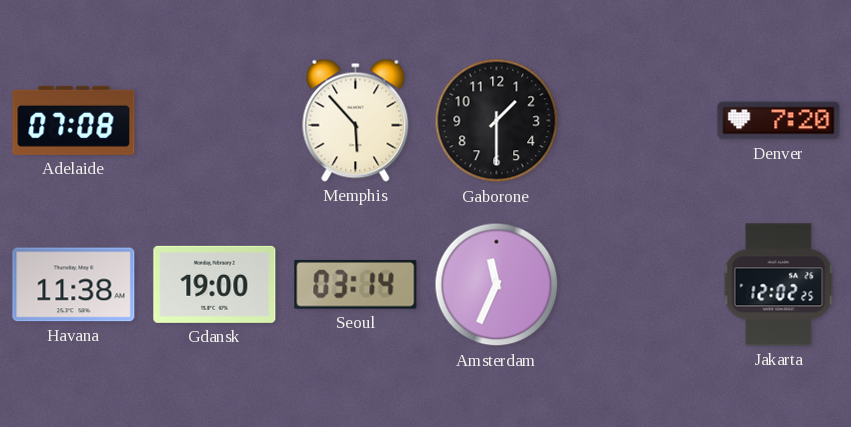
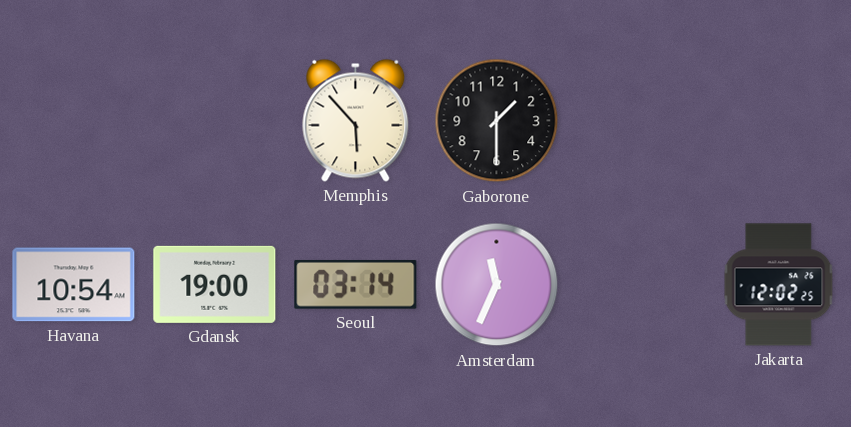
Adelaide: 07:08 -> none (74, 120)
Denver: 7:20 -> none (779, 121)
Havana: 11:38 -> 10:54 (74, 285)
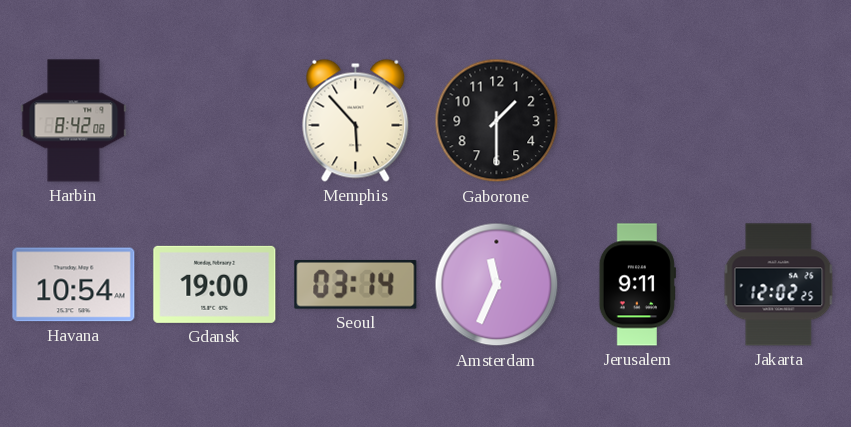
Harbin: none -> 8:42 (74, 121)
Jerusalem: none -> 9:11 (637, 285)
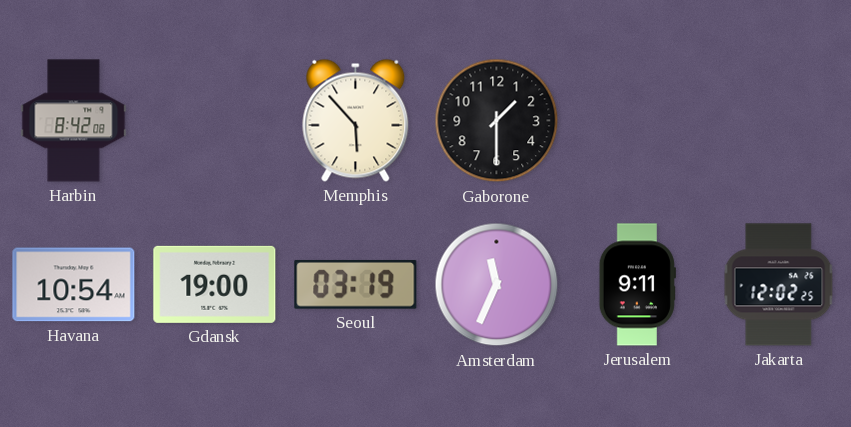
Seoul: 03:14 -> 03:19 (356, 284)
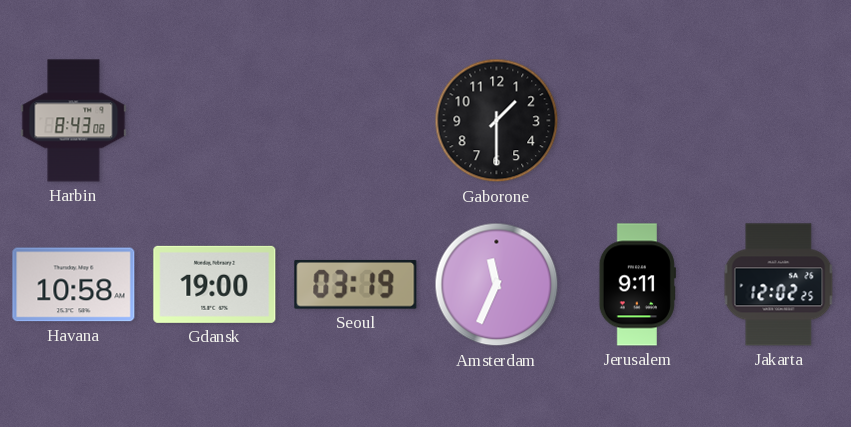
Harbin: 8:42 -> 8:43 (74, 121)
Memphis: 5:53 -> none (356, 120)
Havana: 10:54 -> 10:58 (74, 285)
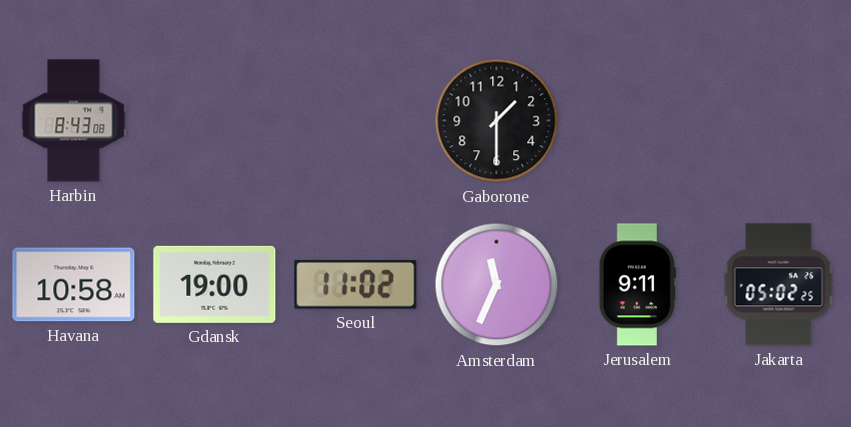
Seoul: 03:19 -> 11:02 (356, 284)
Jakarta: 12:02 -> 05:02 (779, 285)
